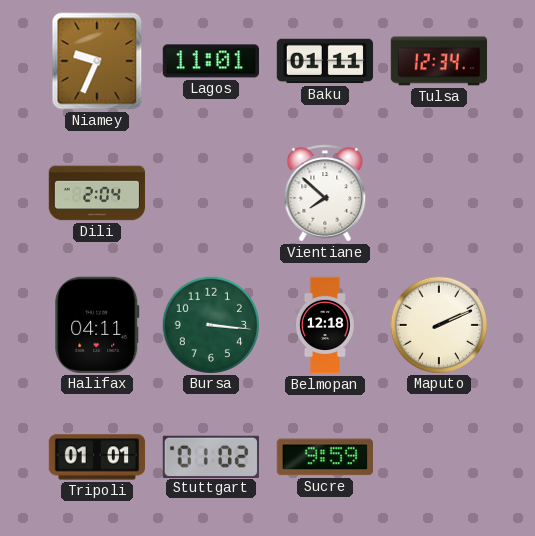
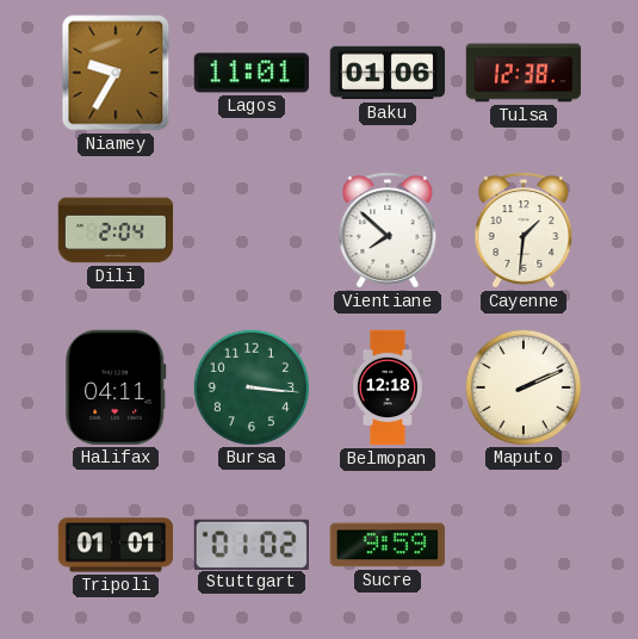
Niamey: 9:34 -> 9:35 (116, 73)
Baku: 01:11 -> 01:06 (388, 73)
Tulsa: 12:34 -> 12:38 (524, 73)
Cayenne: none -> 1:31 (524, 230)
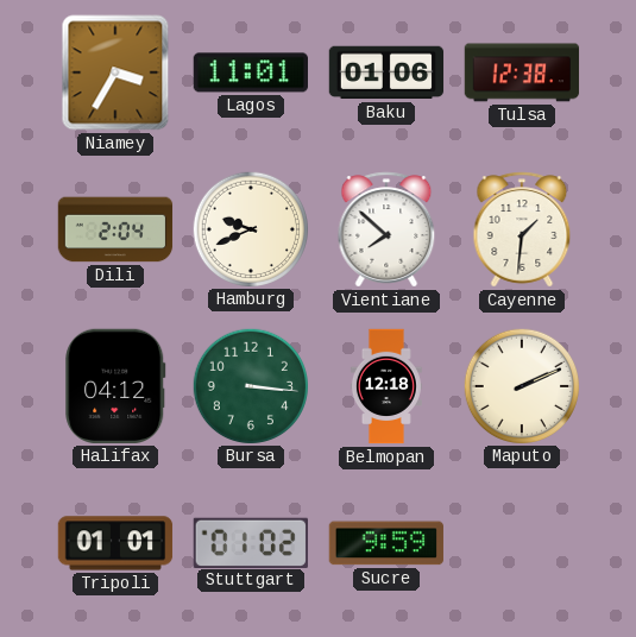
Niamey: 9:35 -> 3:35 (115, 72)
Hamburg: none -> 9:41 (250, 228)
Halifax: 04:11 -> 04:12 (115, 386)
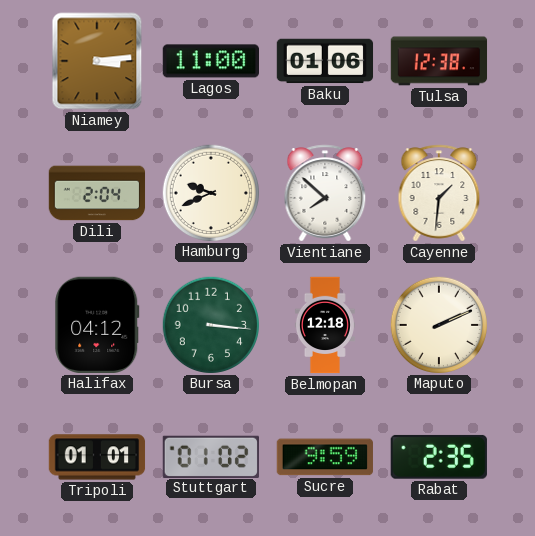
Niamey: 3:35 -> 3:14 (97, 61)
Lagos: 11:01 -> 11:00 (210, 61)
Rabat: none -> 2:35 (439, 457)
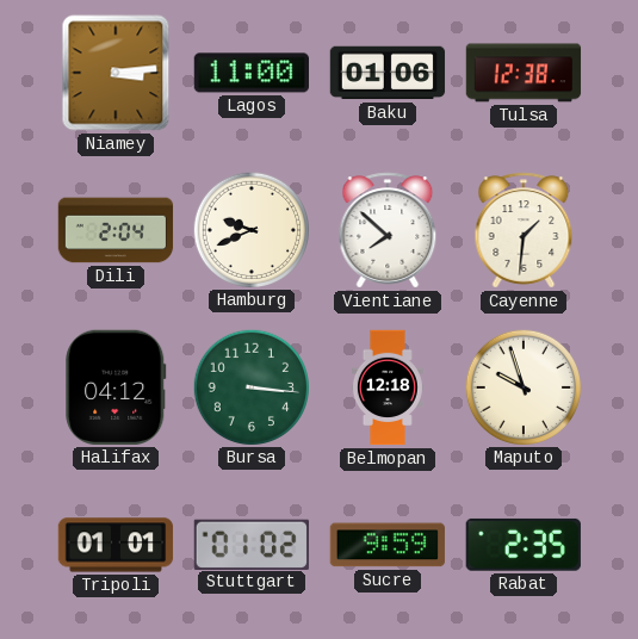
Maputo: 2:11 -> 9:57 (522, 386)
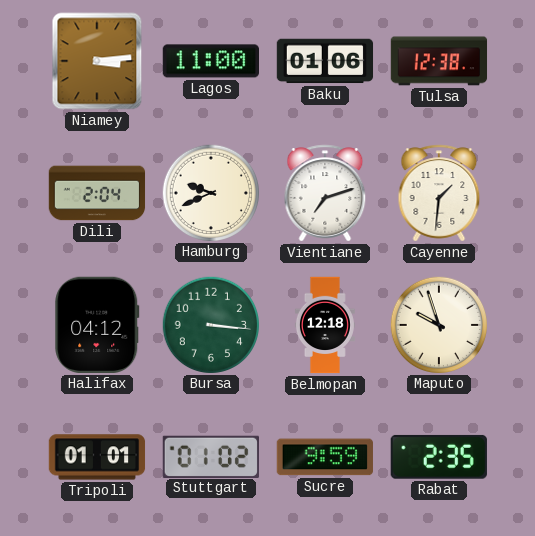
Vientiane: 7:52 -> 7:12 (325, 193)
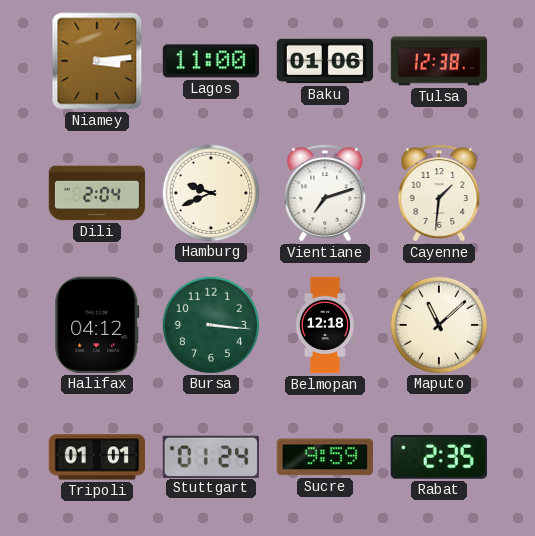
Maputo: 9:57 -> 11:08 (438, 324)
Stuttgart: 01:02 -> 01:24 (211, 456)
